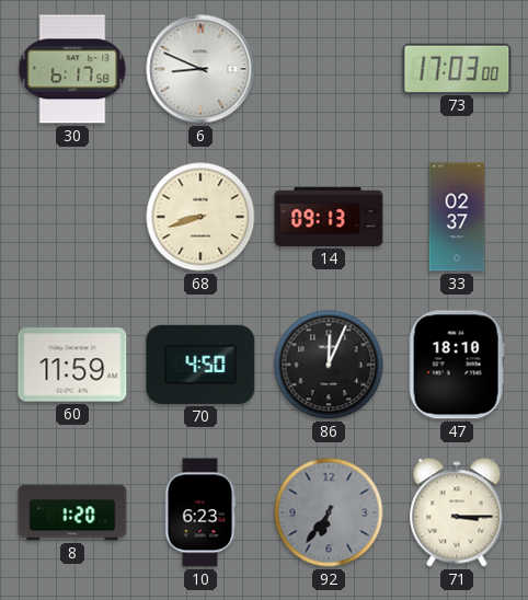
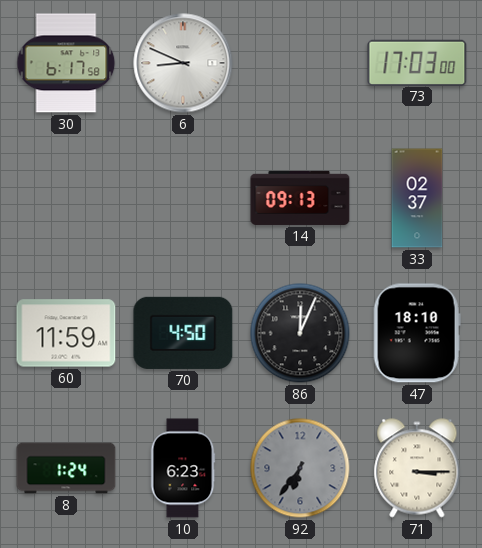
68: 8:42 -> none (200, 217)
8: 1:20 -> 1:24 (66, 468)
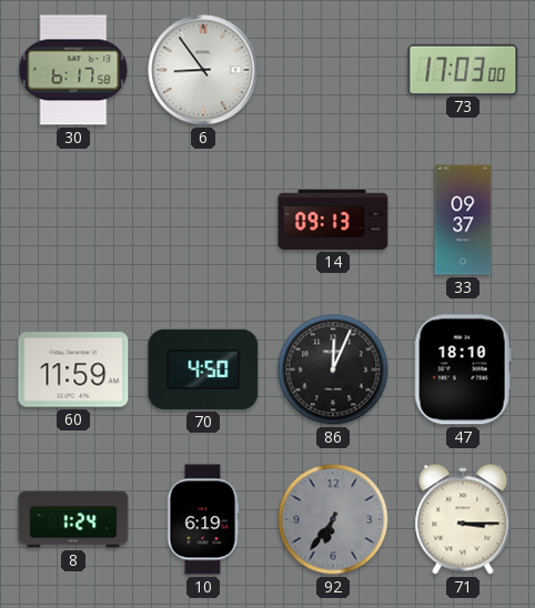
6: 8:49 -> 8:54 (203, 70)
33: 02:37 -> 09:37 (463, 220)
10: 6:23 -> 6:19 (203, 519)
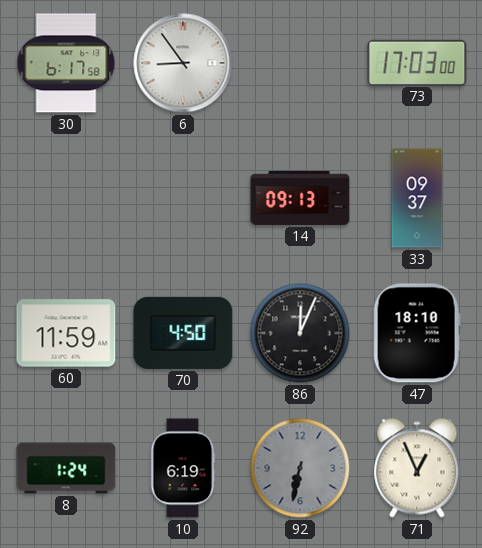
92: 6:36 -> 6:32 (300, 468)
71: 3:15 -> 12:56 (417, 468)
